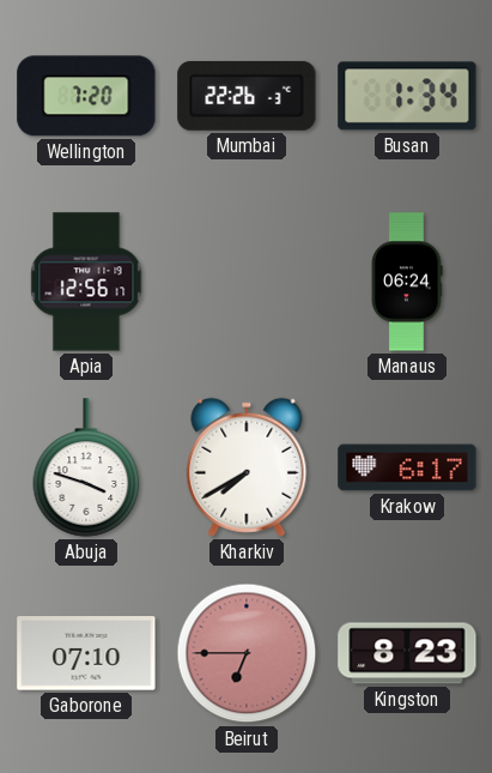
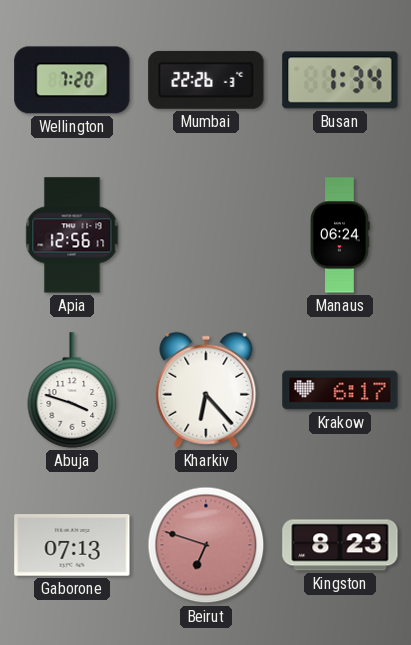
Kharkiv: 7:40 -> 6:23 (206, 390)
Gaborone: 07:10 -> 07:13 (72, 545)
Beirut: 6:45 -> 6:48 (206, 545)
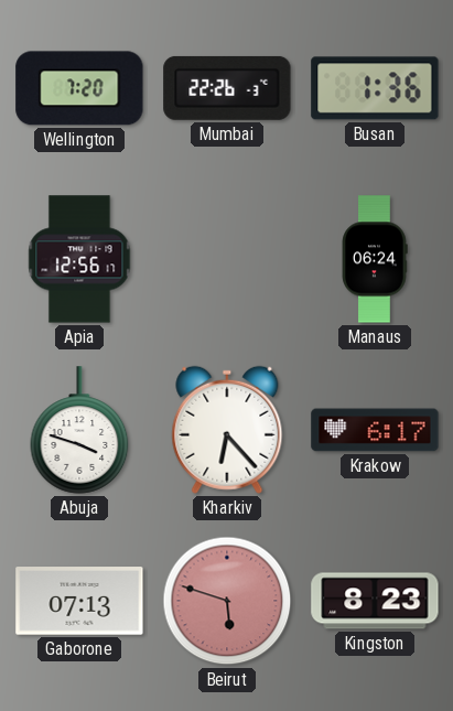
Busan: 1:34 -> 1:36 (375, 88)
Beirut: 6:48 -> 5:48 (227, 601)
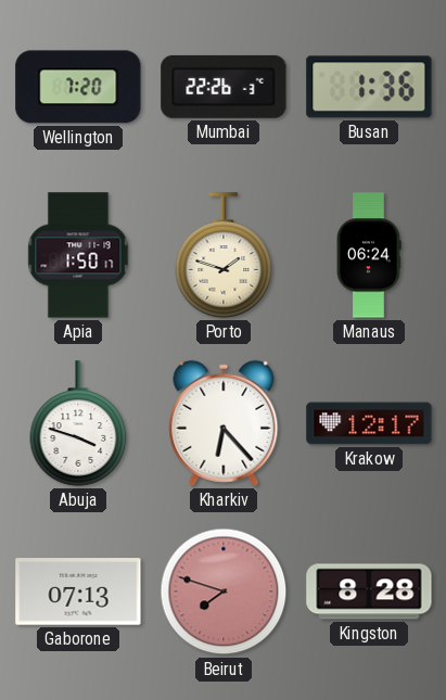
Apia: 12:56 -> 1:50 (78, 255)
Porto: none -> 1:48 (224, 255)
Krakow: 6:17 -> 12:17 (369, 423)
Beirut: 5:48 -> 7:48 (224, 591)
Kingston: 8:23 -> 8:28 (369, 591)
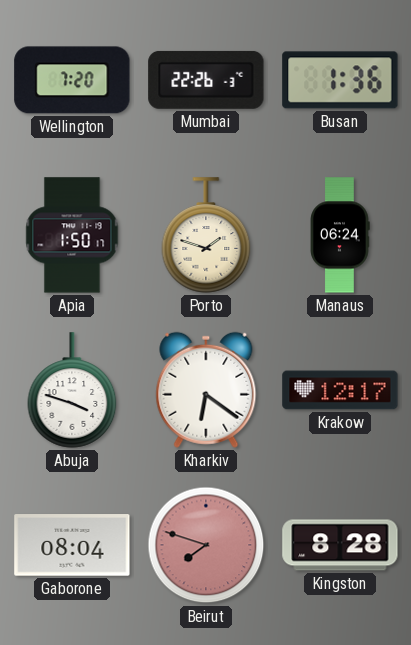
Kharkiv: 6:23 -> 6:21 (206, 390)
Gaborone: 07:13 -> 08:04 (72, 545)
